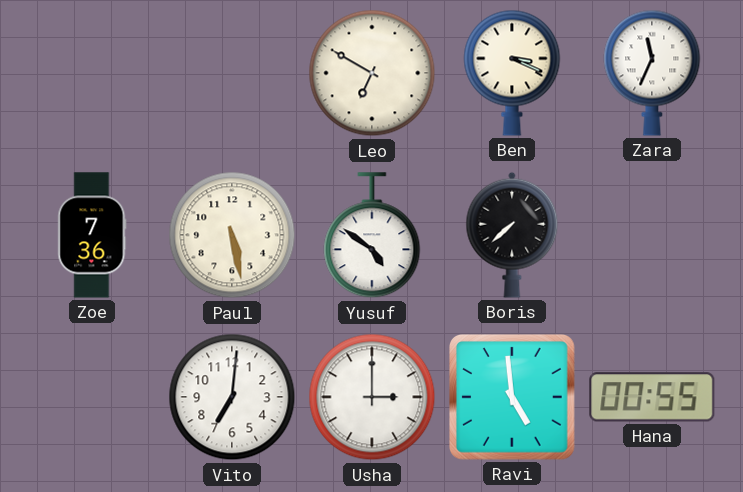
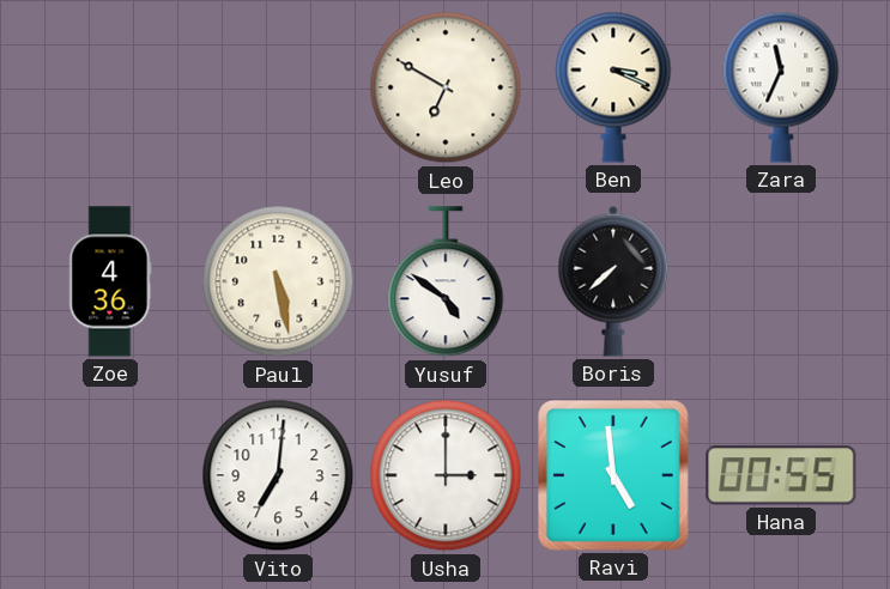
Zoe: 7:36 -> 4:36 (110, 281)
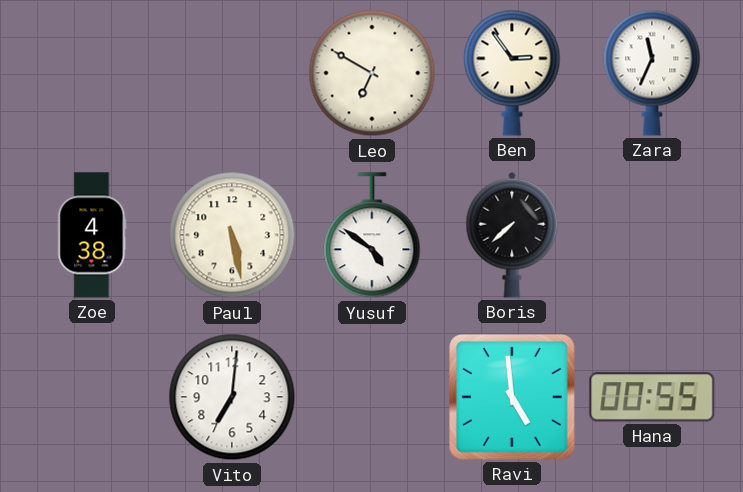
Ben: 3:19 -> 2:54 (512, 73)
Zoe: 4:36 -> 4:38 (92, 235)
Usha: 3:00 -> none (446, 475)
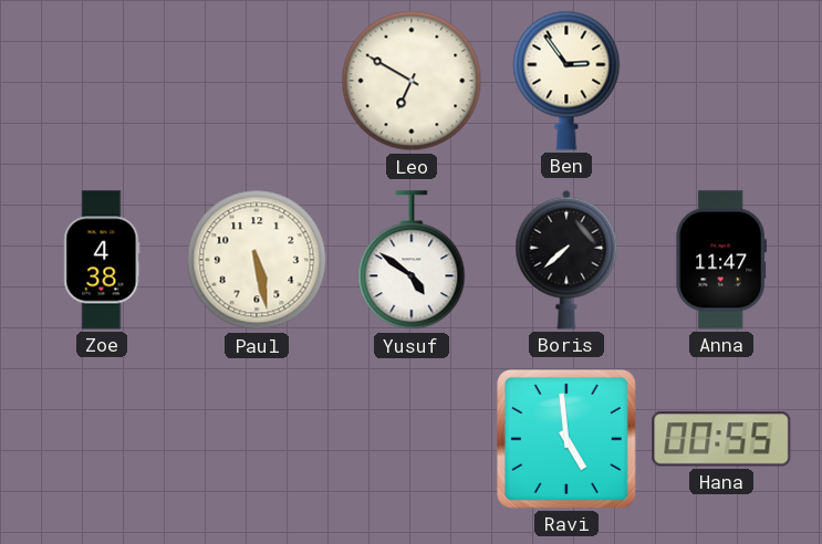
Zara: 11:34 -> none (652, 73)
Anna: none -> 11:47 (721, 260)
Vito: 7:01 -> none (232, 397)
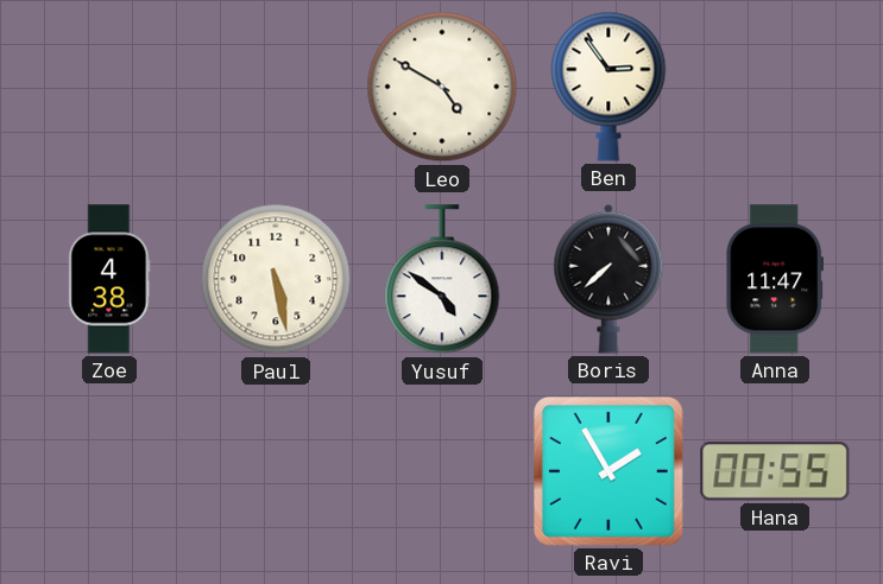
Leo: 6:50 -> 4:50 (442, 87)
Ravi: 4:59 -> 1:55 (610, 472)
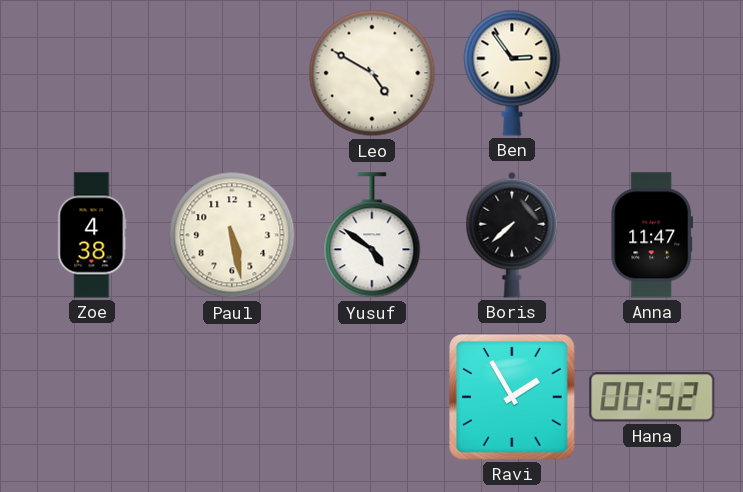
Hana: 00:55 -> 00:52 (652, 397)
